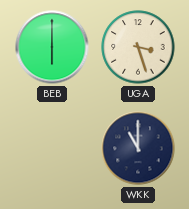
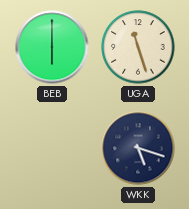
UGA: 3:27 -> 11:27 (138, 47)
WKK: 11:00 -> 5:18 (138, 148)
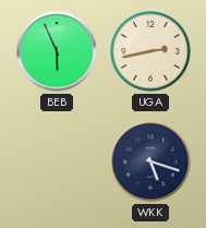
BEB: 6:00 -> 5:56 (57, 51)
UGA: 11:27 -> 2:43 (150, 51)
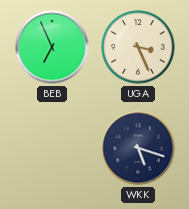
BEB: 5:56 -> 6:56 (52, 47)
UGA: 2:43 -> 3:26 (138, 47)
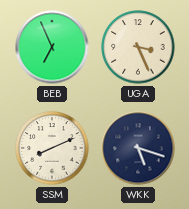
SSM: none -> 8:11 (52, 148)
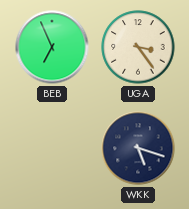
UGA: 3:26 -> 3:24 (138, 47)
SSM: 8:11 -> none (52, 148)
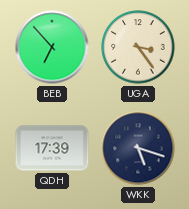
BEB: 6:56 -> 6:53 (52, 47)
QDH: none -> 17:39 (52, 148)
